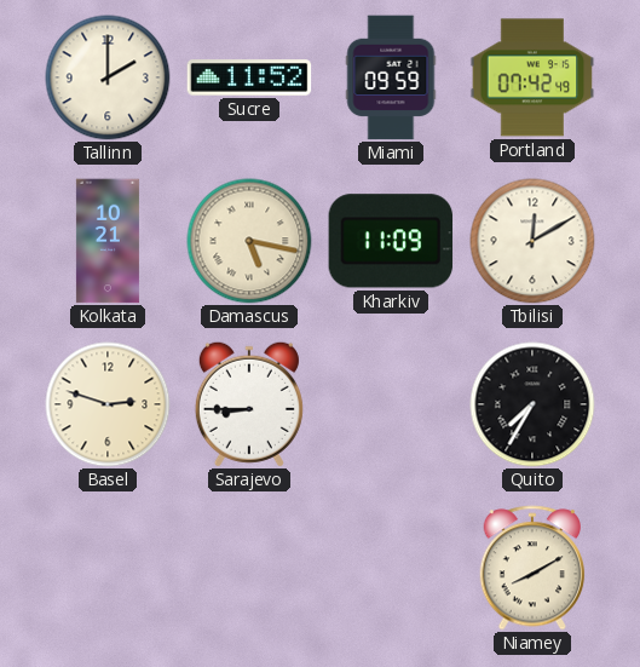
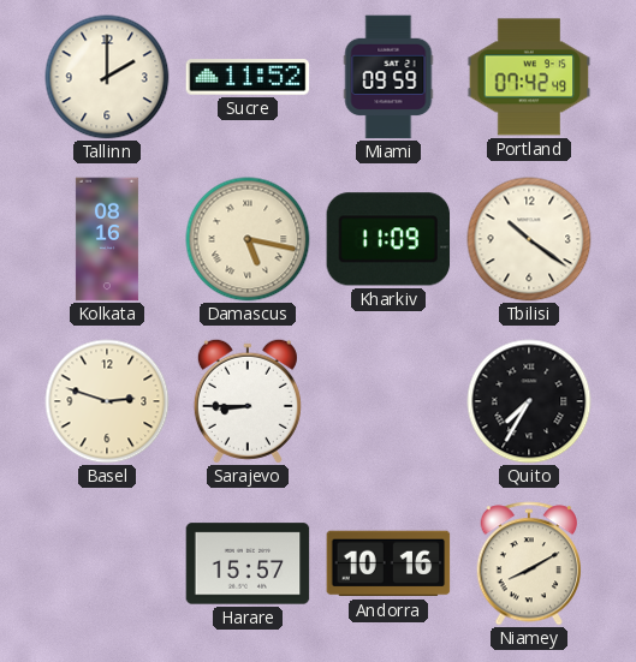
Kolkata: 10:21 -> 08:16 (107, 239)
Tbilisi: 12:10 -> 10:21 (529, 239)
Harare: none -> 15:57 (248, 563)
Andorra: none -> 10:16 (388, 563)
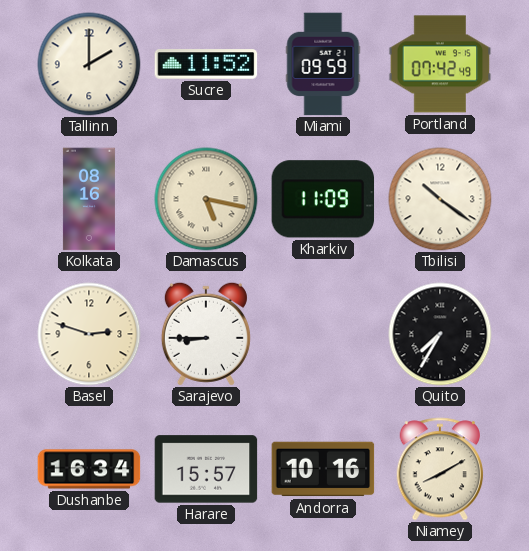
Dushanbe: none -> 16:34 (89, 469)
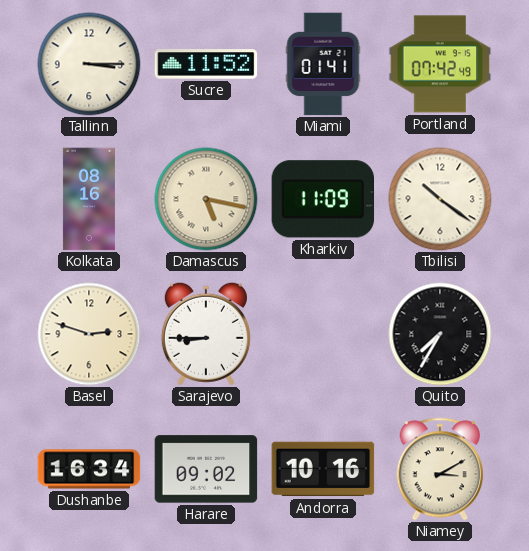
Tallinn: 2:00 -> 3:15 (89, 64)
Miami: 09:59 -> 01:41 (323, 64)
Harare: 15:57 -> 09:02 (206, 469)
Niamey: 8:10 -> 3:10 (440, 469)
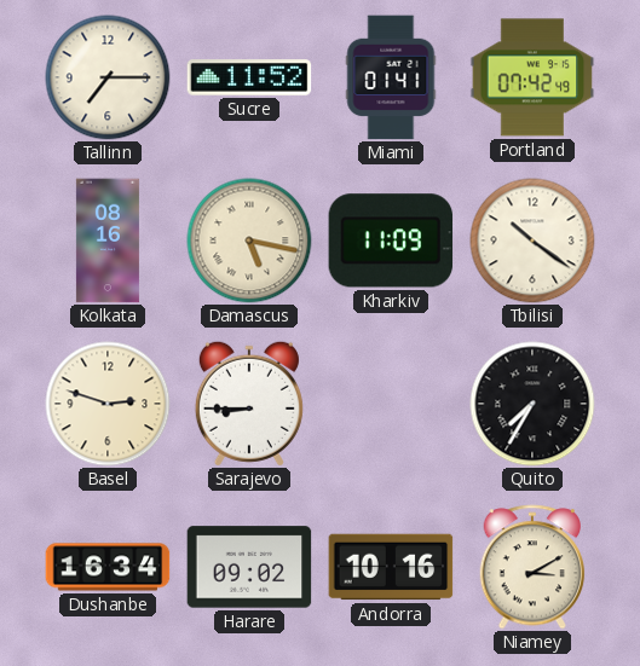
Tallinn: 3:15 -> 7:15 (108, 77)
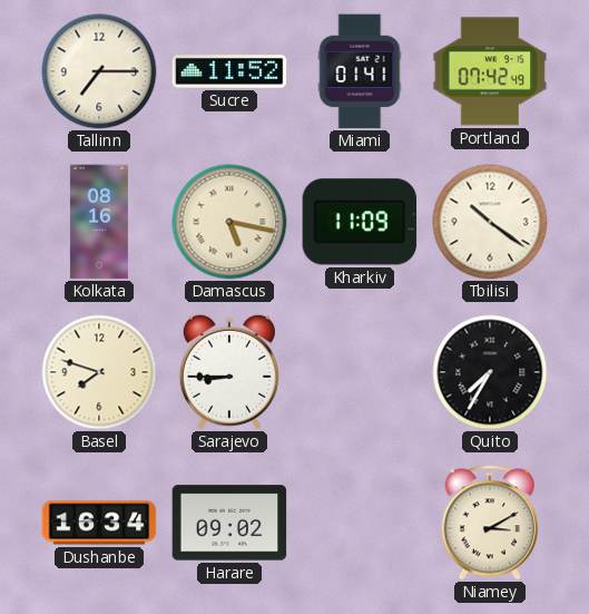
Basel: 2:48 -> 7:48 (99, 372)
Andorra: 10:16 -> none (391, 567)
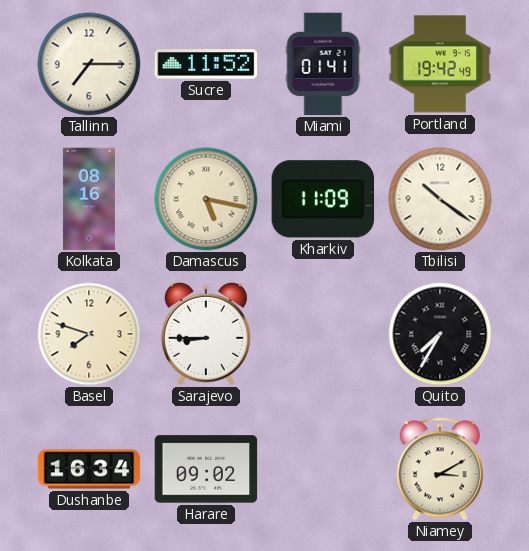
Portland: 07:42 -> 19:42 (440, 64)
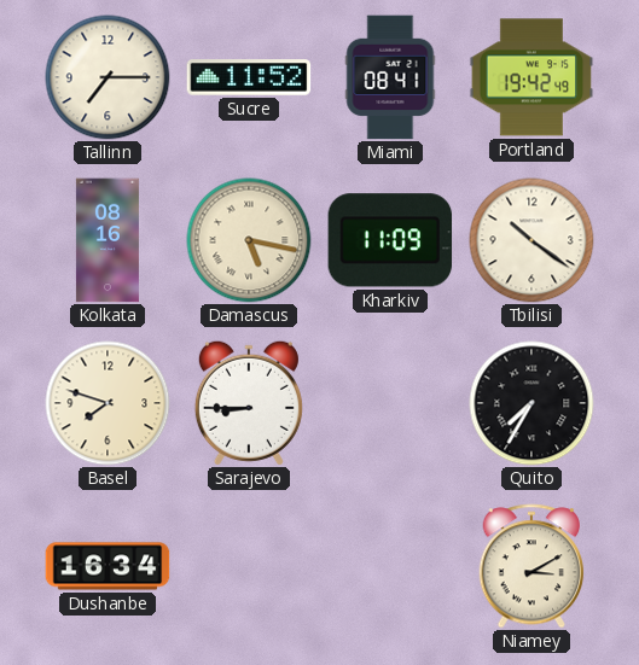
Miami: 01:41 -> 08:41 (390, 77)
Harare: 09:02 -> none (206, 469)
